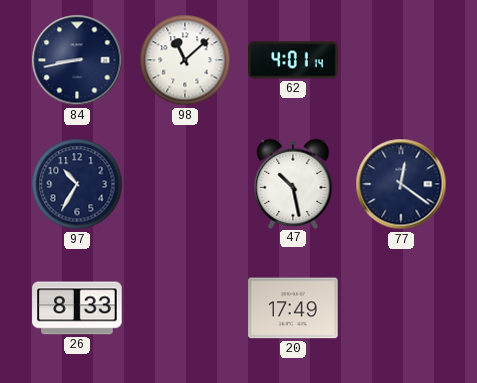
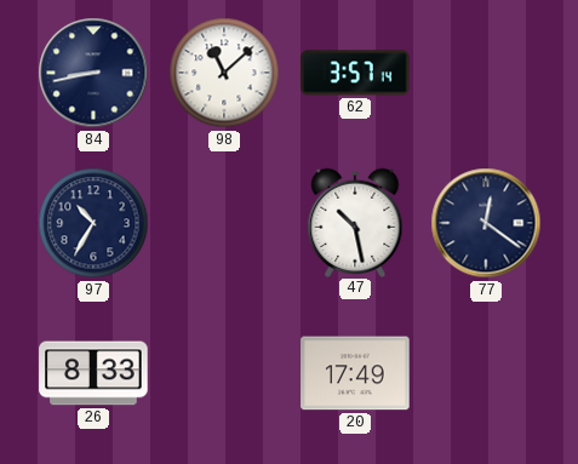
62: 4:01 -> 3:57 (355, 73)
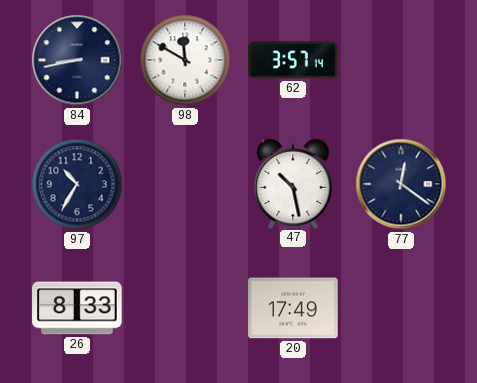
98: 11:08 -> 11:50 (185, 60)
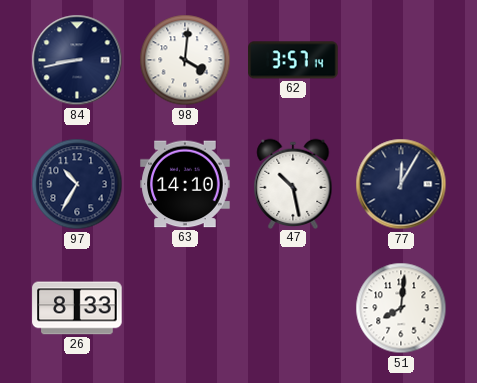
98: 11:50 -> 4:01 (185, 60)
63: none -> 14:10 (185, 184)
77: 12:21 -> 12:05 (401, 184)
20: 17:49 -> none (293, 308)
51: none -> 8:01 (401, 308)
